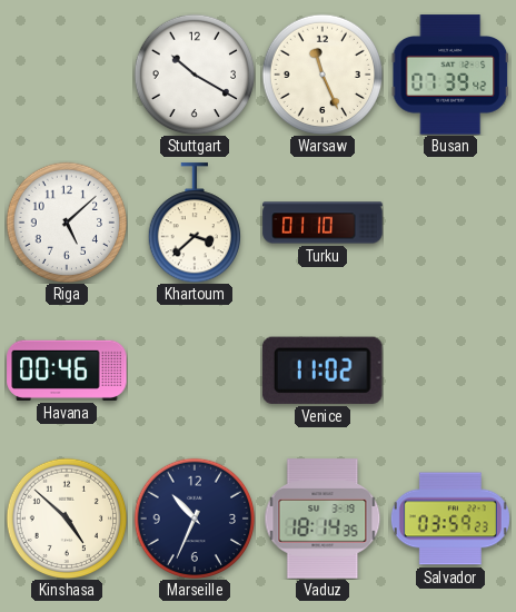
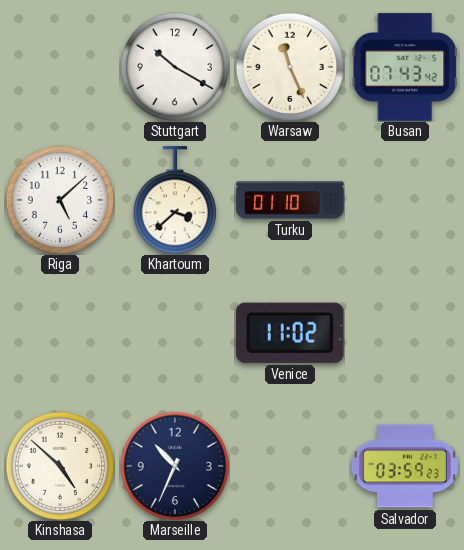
Busan: 07:39 -> 07:43 (404, 67)
Havana: 00:46 -> none (67, 371)
Vaduz: 18:14 -> none (322, 519)
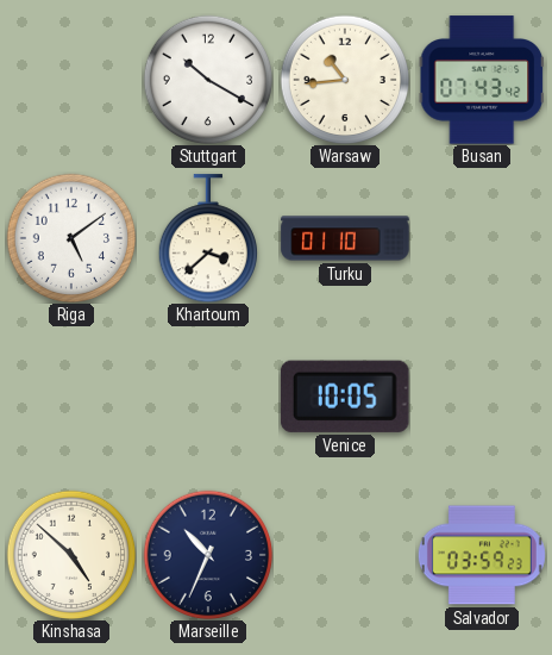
Warsaw: 11:26 -> 10:44 (345, 80)
Riga: 5:08 -> 5:09 (71, 238)
Venice: 11:02 -> 10:05 (345, 397)
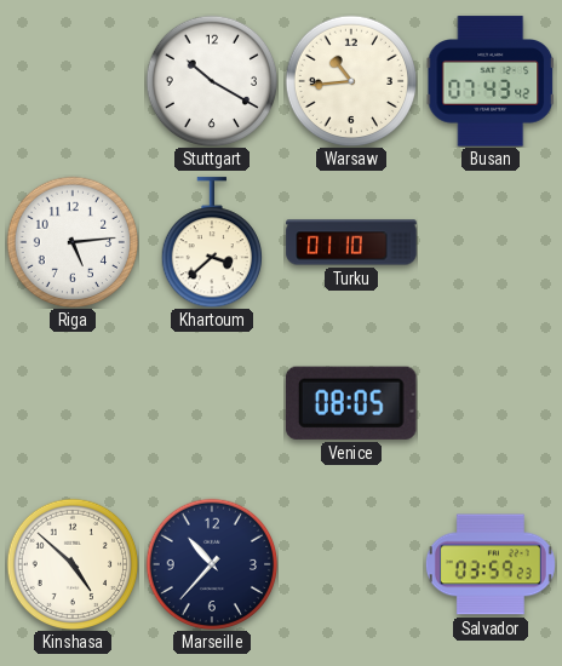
Riga: 5:09 -> 5:14 (73, 242)
Venice: 10:05 -> 08:05 (351, 403)
Marseille: 10:34 -> 10:37 (212, 564)
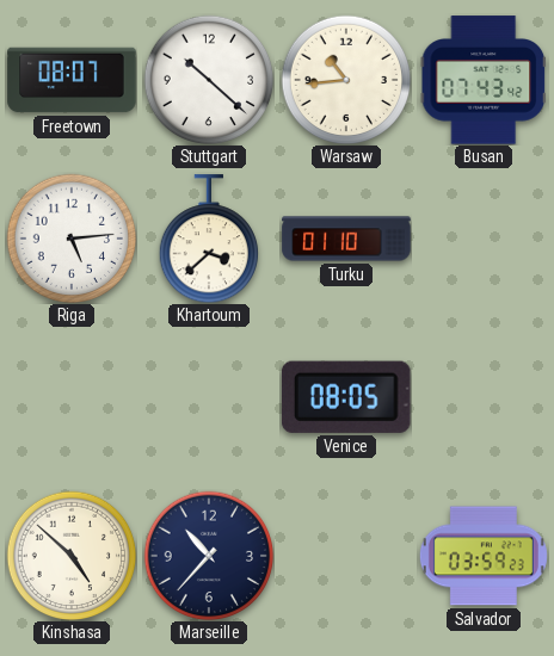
Freetown: none -> 08:07 (72, 80)
Stuttgart: 10:20 -> 10:22 (209, 80)
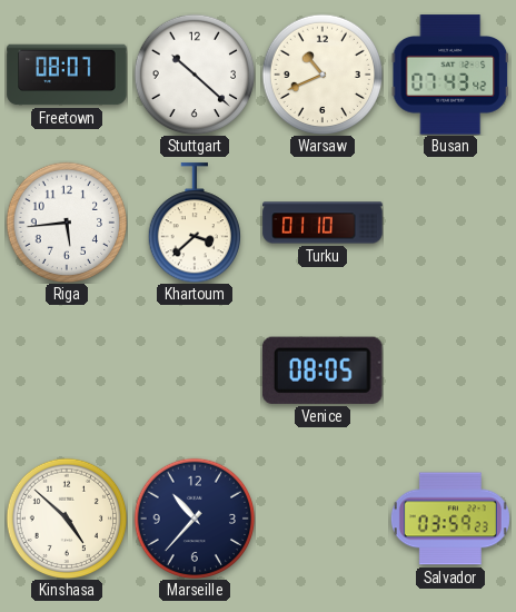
Warsaw: 10:44 -> 10:41 (322, 75)
Riga: 5:14 -> 5:44 (67, 223)
